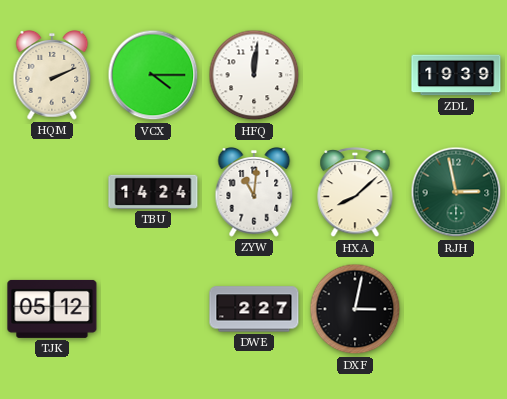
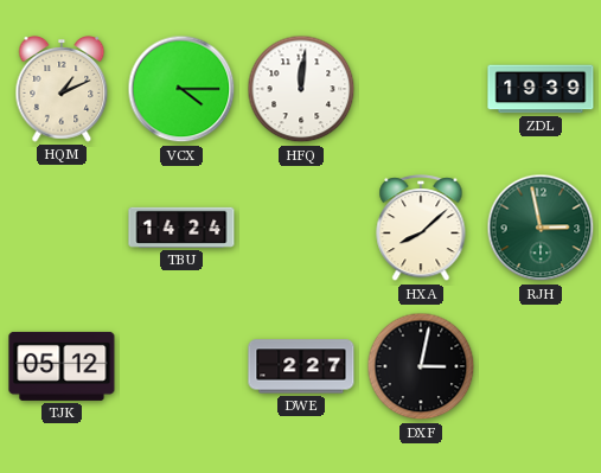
HQM: 2:11 -> 1:11 (62, 90)
ZYW: 11:01 -> none (254, 193)
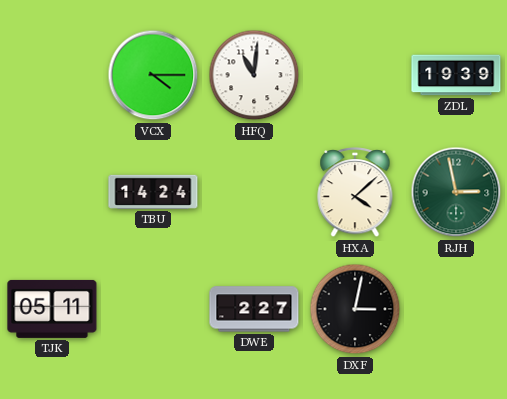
HQM: 1:11 -> none (62, 90)
HFQ: 12:01 -> 11:01 (254, 75)
HXA: 8:08 -> 4:08 (355, 193)
TJK: 05:12 -> 05:11 (52, 309)
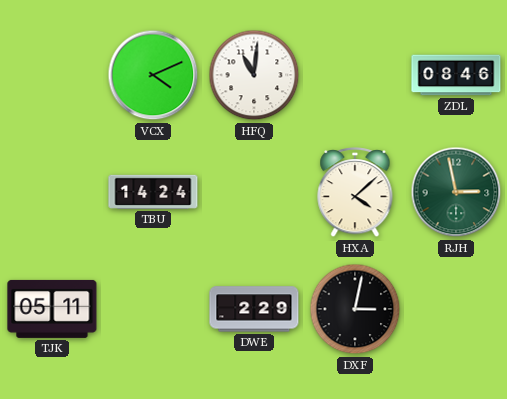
VCX: 4:15 -> 4:11 (153, 75)
ZDL: 19:39 -> 08:46 (456, 75)
DWE: 2:27 -> 2:29 (254, 309)
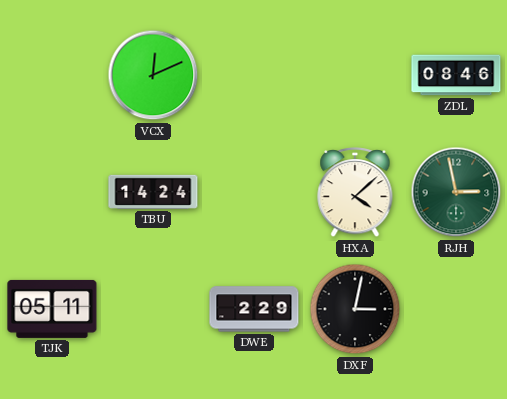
VCX: 4:11 -> 12:11 (153, 75)
HFQ: 11:01 -> none (254, 75)
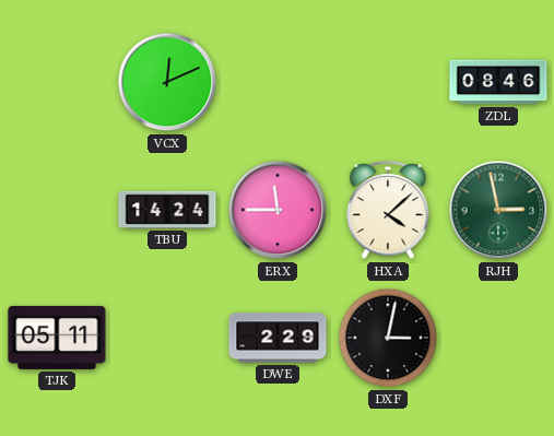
ERX: none -> 11:45 (278, 210)
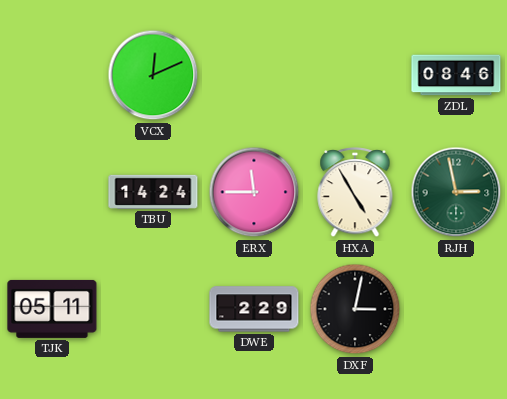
HXA: 4:08 -> 4:55 (355, 193)
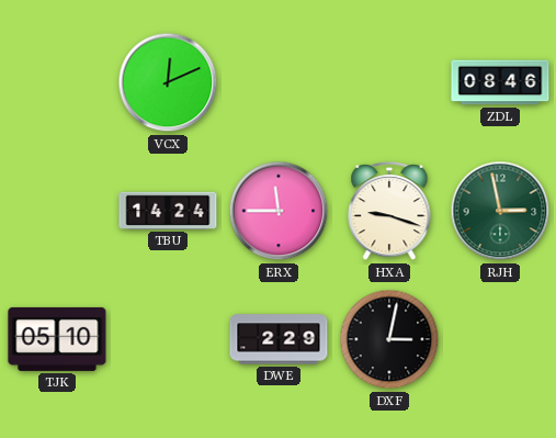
HXA: 4:55 -> 9:18 (389, 212)
TJK: 05:11 -> 05:10 (57, 339)
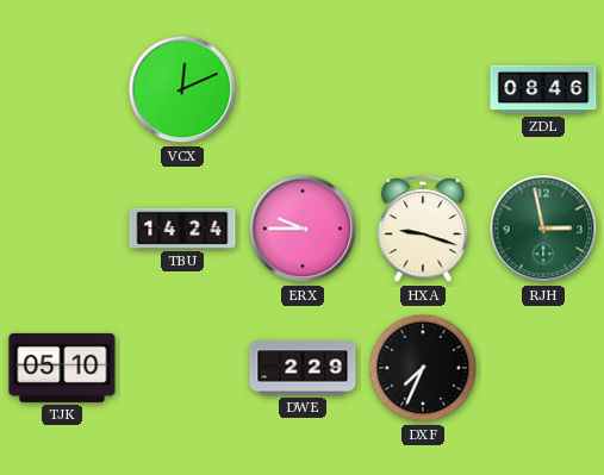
ERX: 11:45 -> 9:45 (303, 229)
DXF: 3:02 -> 7:34 (423, 368)
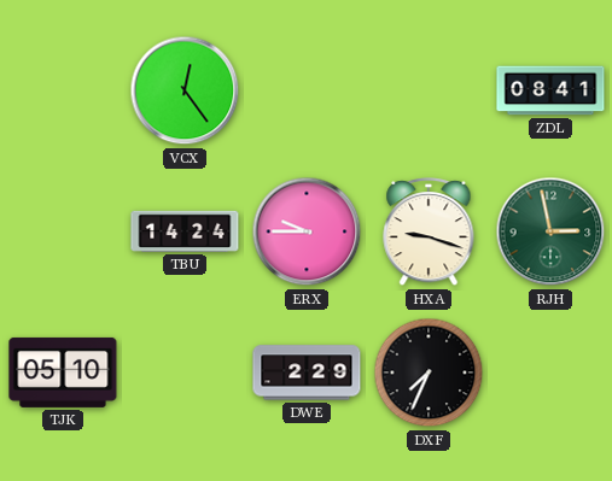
VCX: 12:11 -> 12:24 (185, 90)
ZDL: 08:46 -> 08:41 (550, 90)
